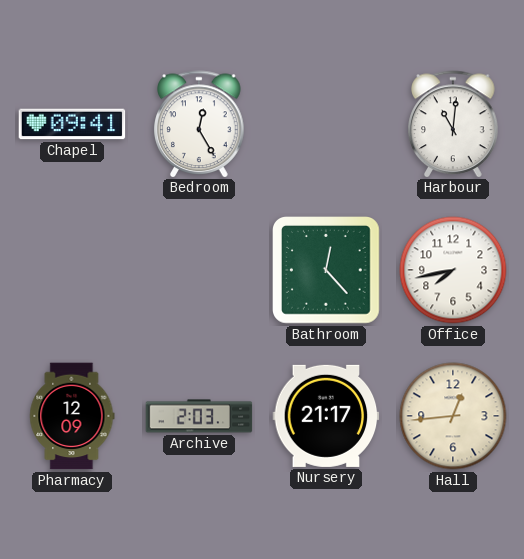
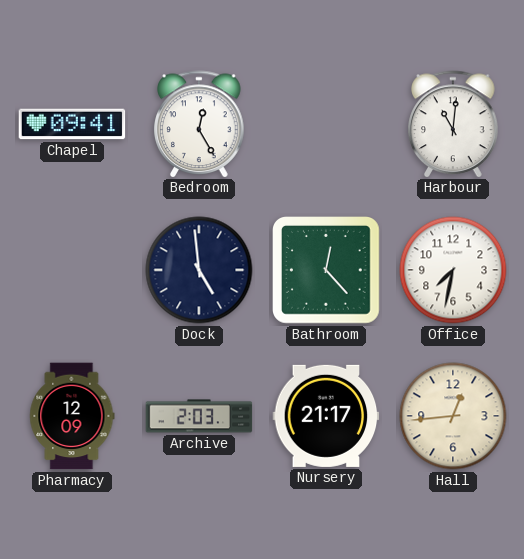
Dock: none -> 4:59 (199, 270)
Office: 7:43 -> 7:32 (453, 270)
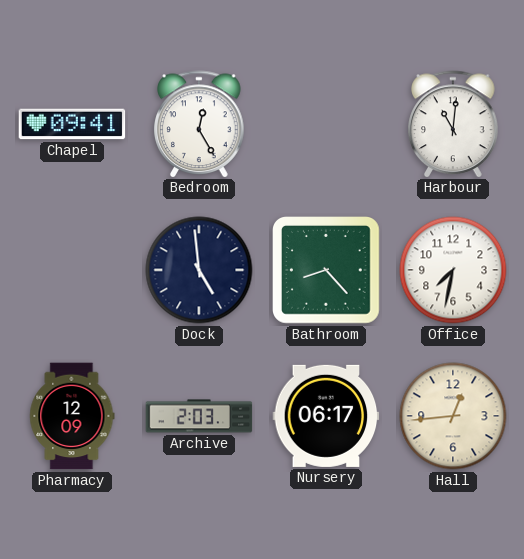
Bathroom: 12:23 -> 8:23 (327, 271)
Nursery: 21:17 -> 06:17 (326, 416)
